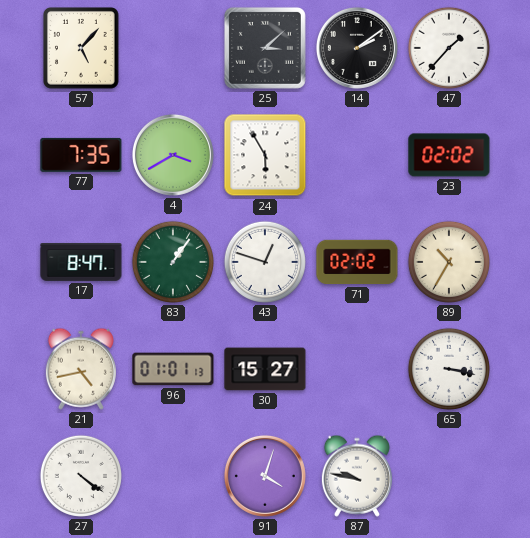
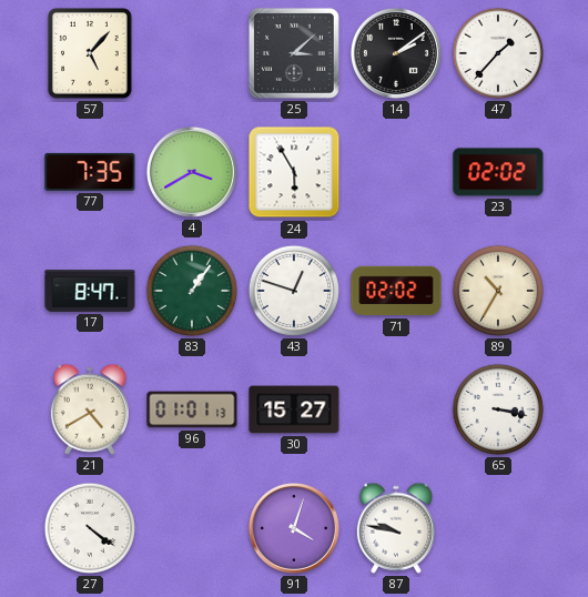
21: 4:43 -> 4:40 (90, 409)
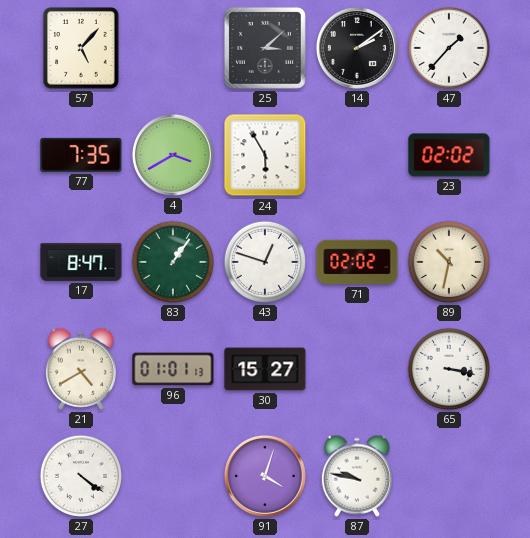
89: 10:35 -> 10:32 (449, 262)
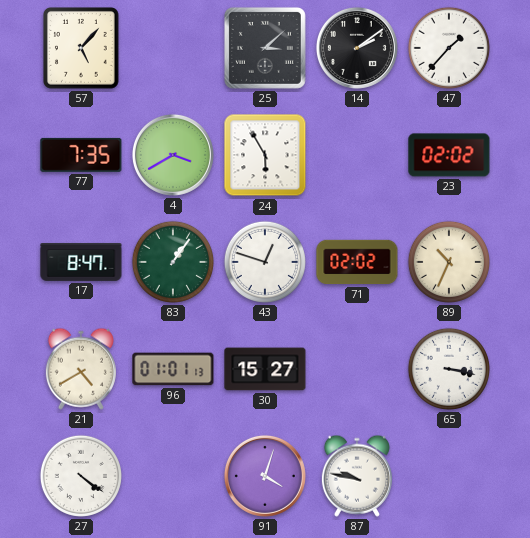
89: 10:32 -> 10:34 (449, 262)
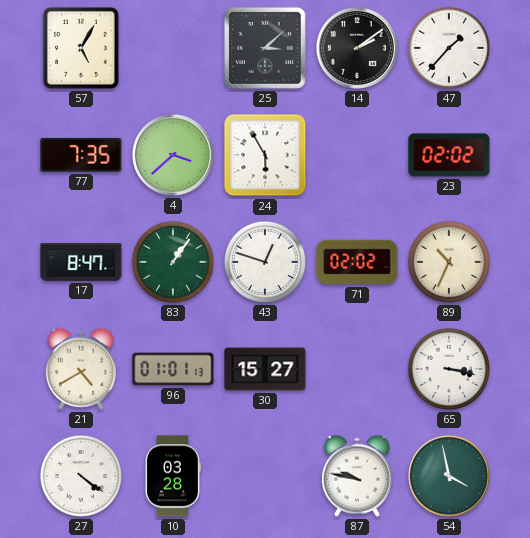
57: 5:07 -> 5:05 (81, 49)
4: 3:40 -> 3:38 (173, 155)
10: none -> 03:28 (173, 476)
91: 4:03 -> none (265, 476)
54: none -> 3:58 (449, 476)
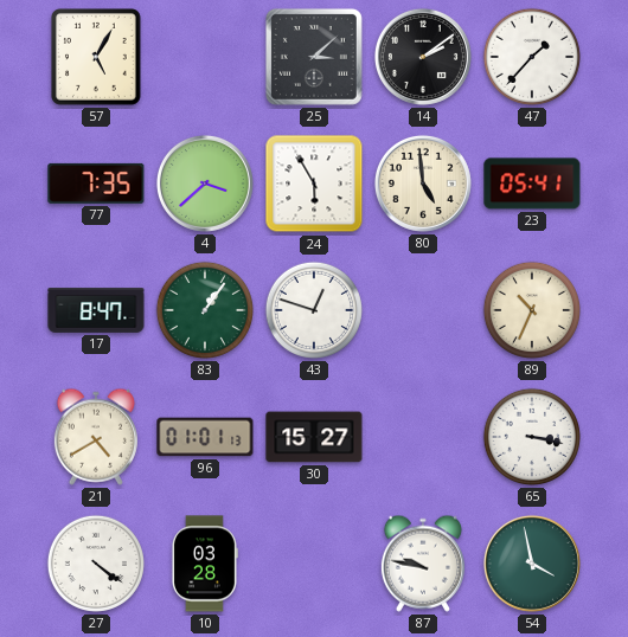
80: none -> 4:59 (423, 184)
23: 02:02 -> 05:41 (532, 184)
71: 02:02 -> none (357, 262)
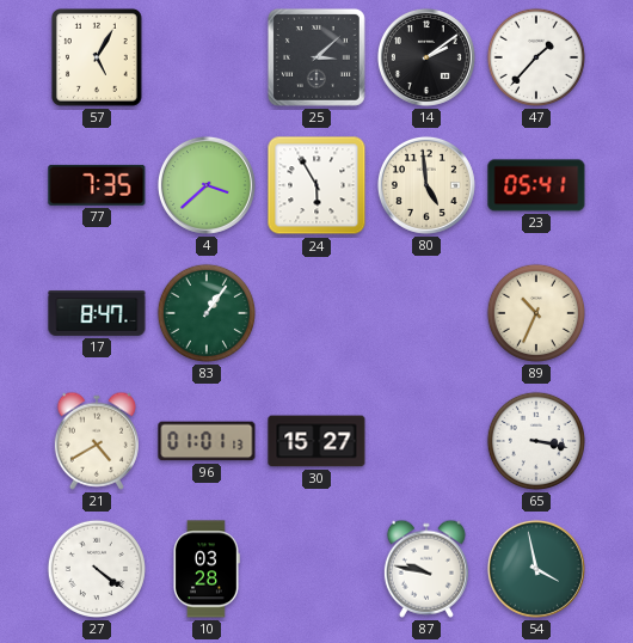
43: 12:48 -> none (314, 310)
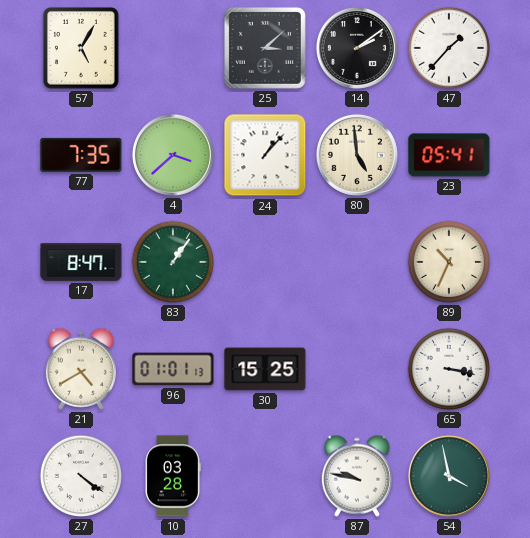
24: 5:55 -> 1:07 (265, 155)
30: 15:27 -> 15:25 (265, 369)
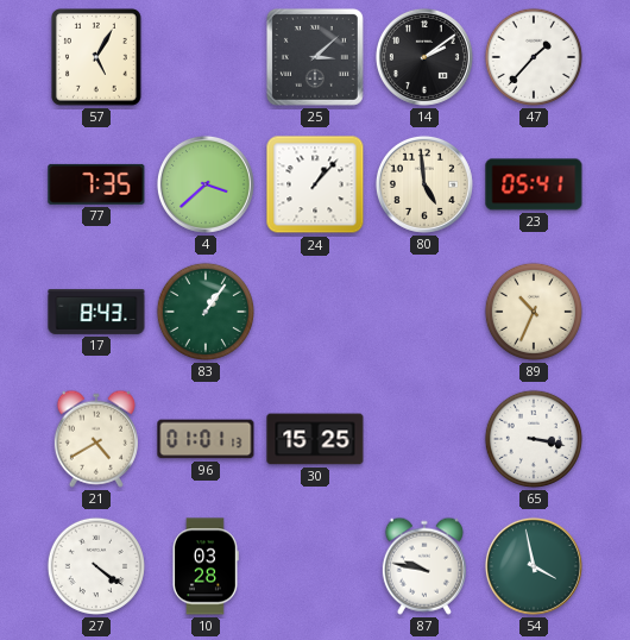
17: 8:47 -> 8:43 (96, 312)
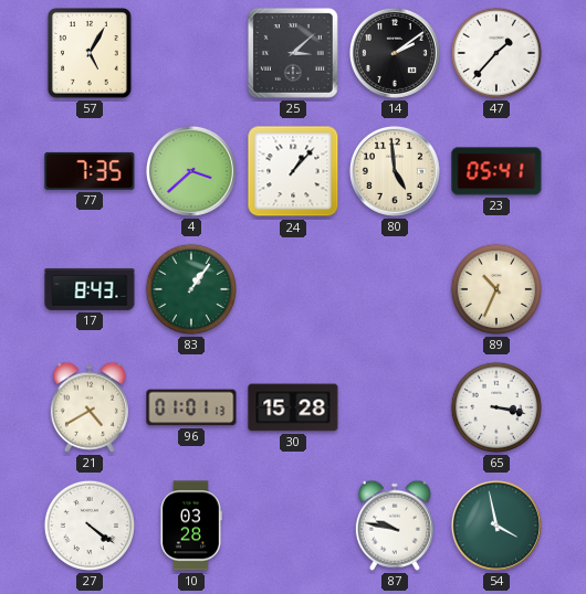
30: 15:25 -> 15:28 (293, 407)
